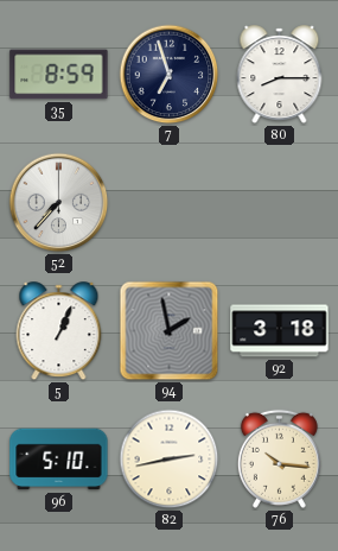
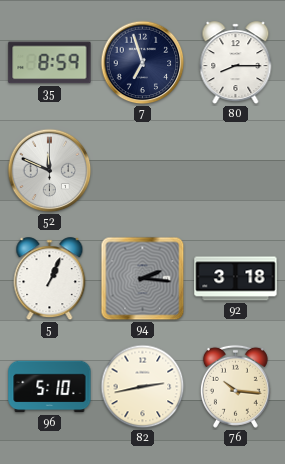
52: 7:37 -> 11:49 (50, 171)
94: 1:58 -> 2:16 (143, 279)
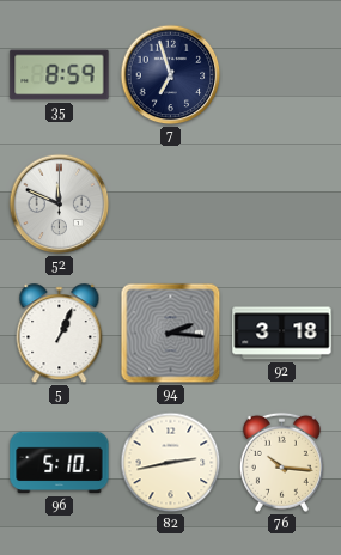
80: 8:15 -> none (236, 63)
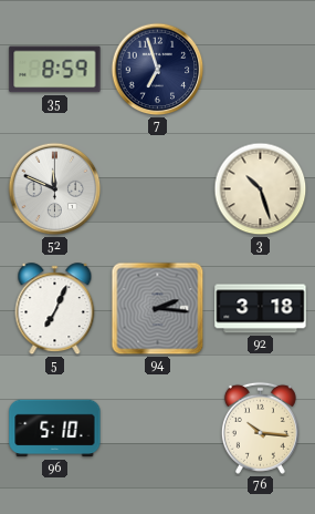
3: none -> 10:27 (261, 189)
5: 1:04 -> 7:04 (55, 309)
82: 2:43 -> none (171, 463)
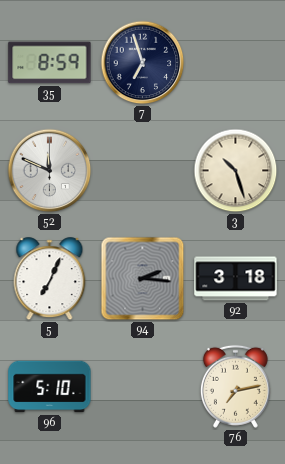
76: 10:16 -> 7:13 (235, 386)
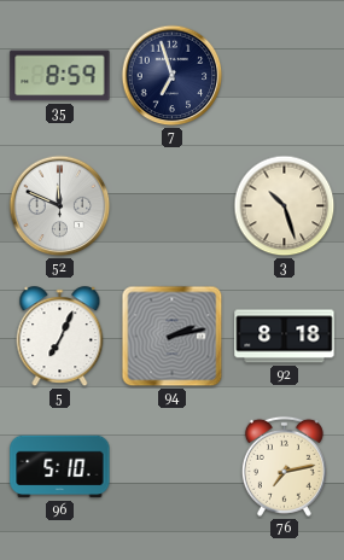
94: 2:16 -> 2:13 (173, 337)
92: 3:18 -> 8:18 (285, 337)
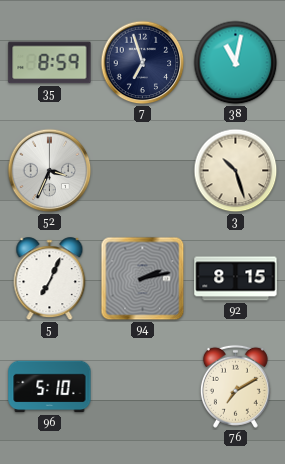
38: none -> 11:02 (236, 63)
52: 11:49 -> 3:34 (50, 171)
92: 8:18 -> 8:15 (236, 279)
76: 7:13 -> 7:10 (235, 386)
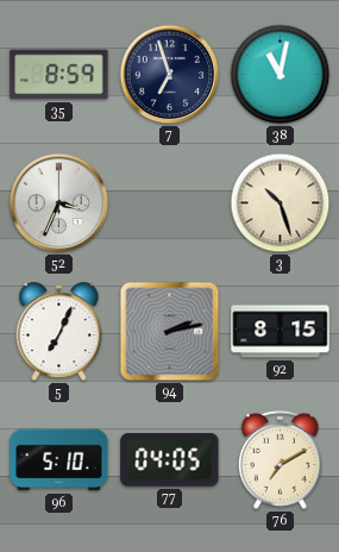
77: none -> 04:05 (170, 460)
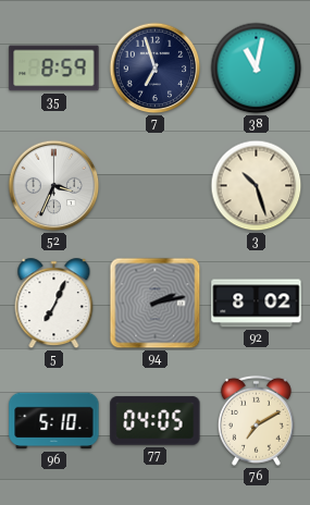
92: 8:15 -> 8:02 (257, 304)
